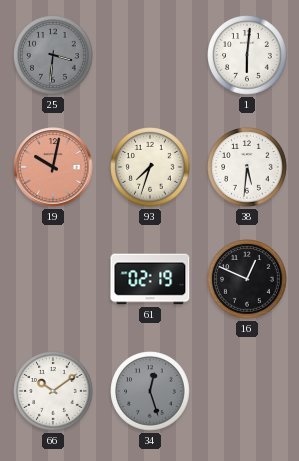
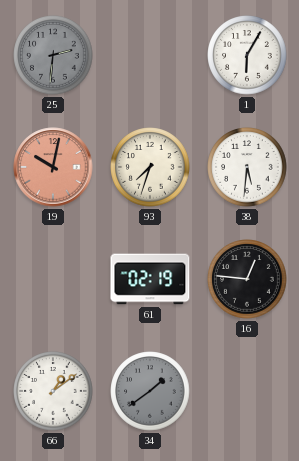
25: 3:31 -> 2:31 (53, 55)
1: 6:01 -> 6:05 (247, 55)
16: 12:49 -> 12:46 (247, 279)
66: 10:09 -> 1:09 (53, 391)
34: 12:27 -> 1:39 (150, 391)
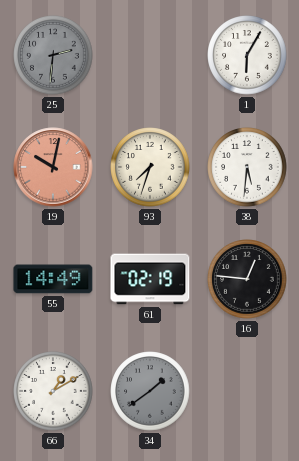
55: none -> 14:49 (53, 279)
66: 1:09 -> 1:10 (53, 391)
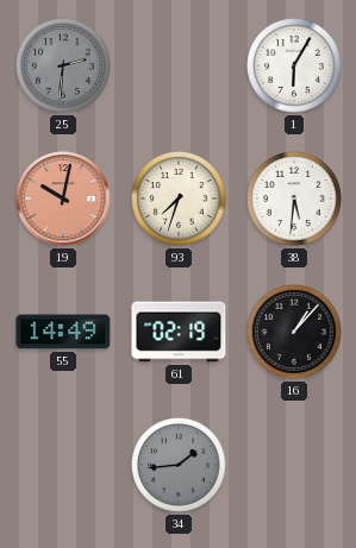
16: 12:46 -> 1:07 (294, 332)
66: 1:10 -> none (53, 391)
34: 1:39 -> 1:44 (179, 465)
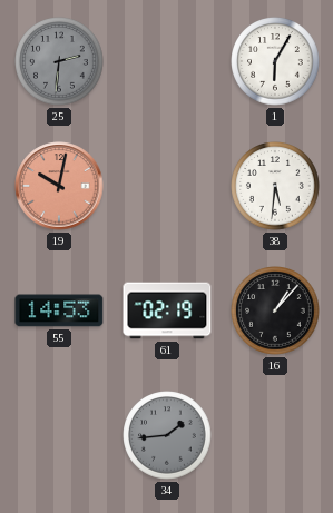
93: 7:33 -> none (179, 199)
55: 14:49 -> 14:53 (59, 310)
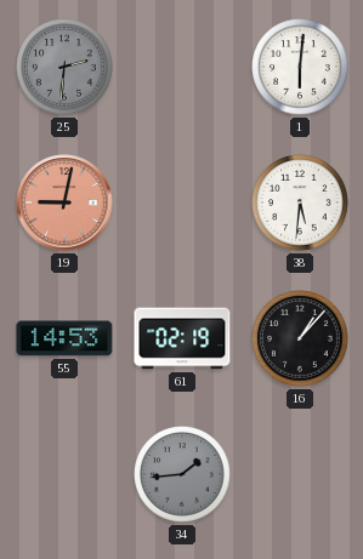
1: 6:05 -> 6:01 (300, 67)
19: 10:02 -> 9:02 (64, 203)
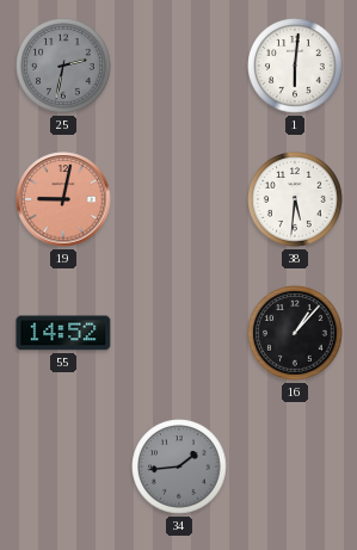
25: 2:31 -> 2:32 (63, 66)
55: 14:53 -> 14:52 (63, 333)
61: 02:19 -> none (182, 338)
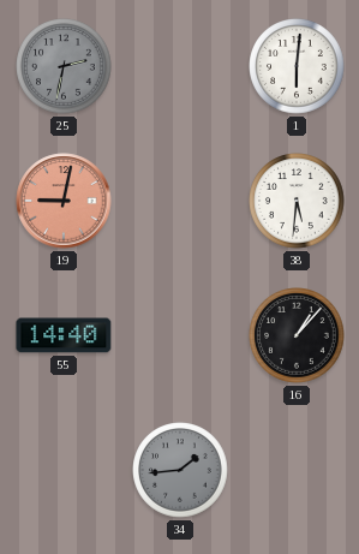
55: 14:52 -> 14:40 (64, 335)
